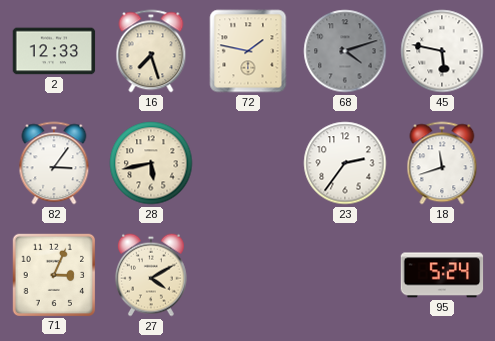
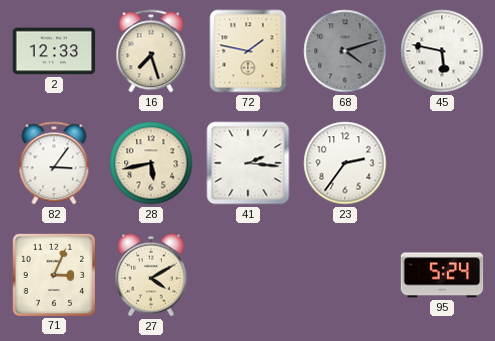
41: none -> 2:16 (248, 163)
18: 11:42 -> none (442, 163)
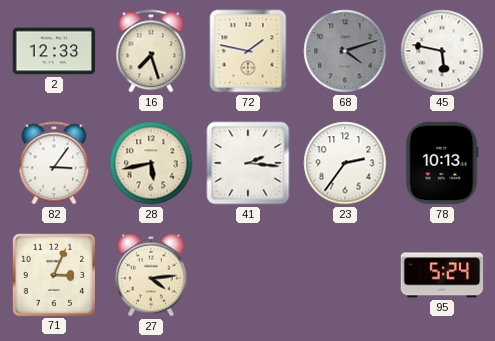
78: none -> 10:13 (442, 163)
27: 4:10 -> 4:14 (151, 275)
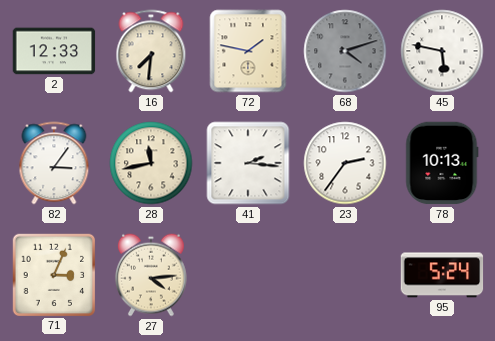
16: 7:27 -> 7:31 (151, 51)
28: 5:43 -> 11:43 (151, 163)
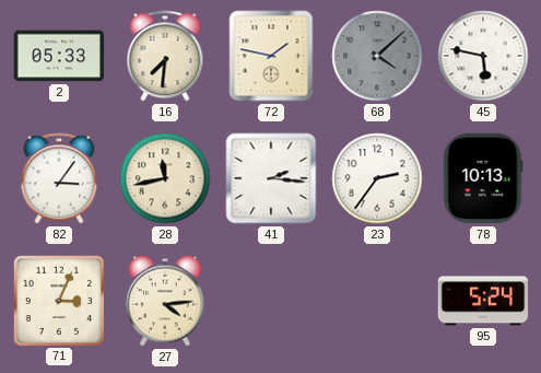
2: 12:33 -> 05:33 (59, 56)
68: 4:12 -> 4:08 (377, 56)
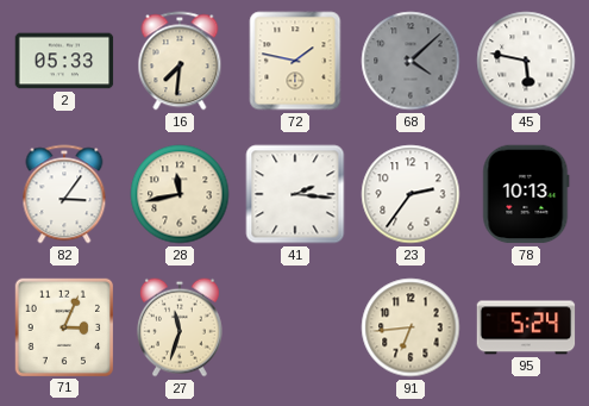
27: 4:14 -> 11:33 (180, 327)
91: none -> 6:44 (411, 327)
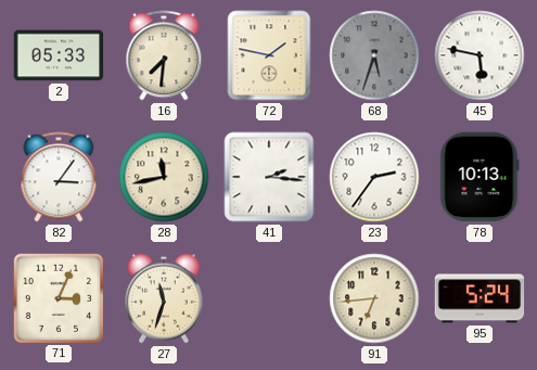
68: 4:08 -> 5:33 (374, 55)
